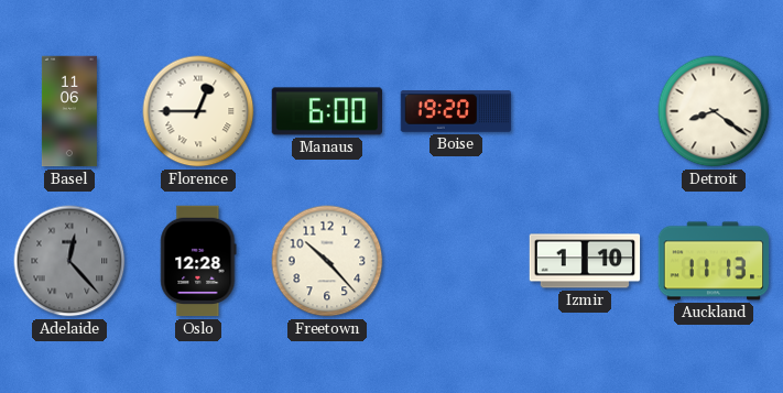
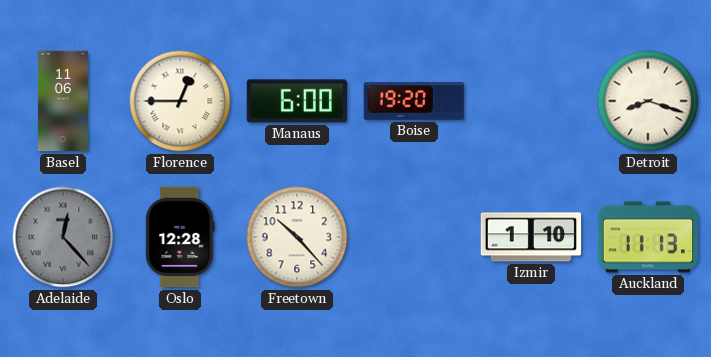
Detroit: 8:21 -> 8:18 (648, 101)
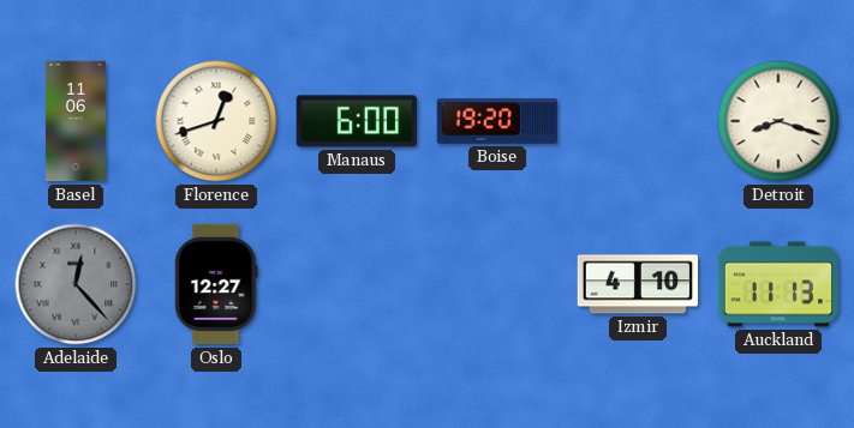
Florence: 12:45 -> 12:42 (216, 121)
Oslo: 12:28 -> 12:27 (216, 284)
Freetown: 10:23 -> none (297, 237)
Izmir: 1:10 -> 4:10 (638, 284)
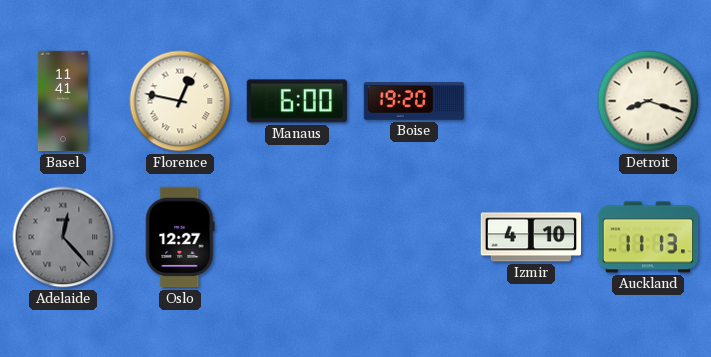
Basel: 11:06 -> 11:41 (63, 101)
Florence: 12:42 -> 12:47 (180, 101)
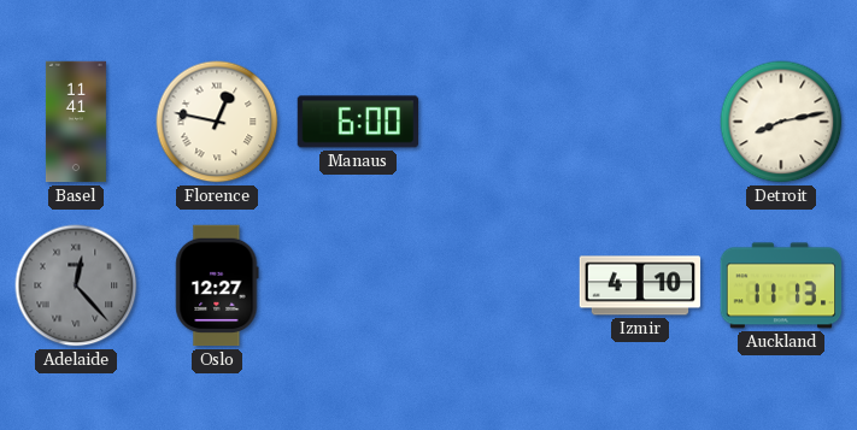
Boise: 19:20 -> none (414, 101)
Detroit: 8:18 -> 8:13 (781, 122)
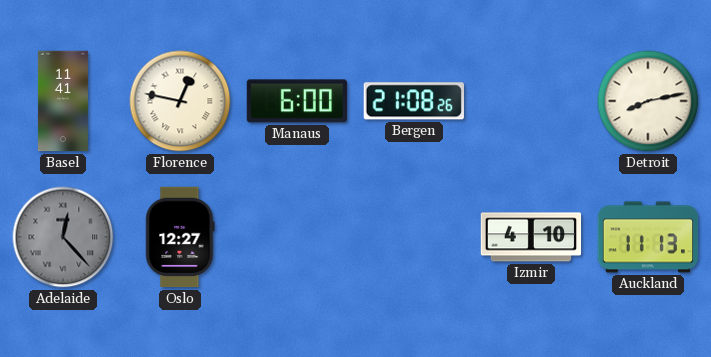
Bergen: none -> 21:08 (414, 101)
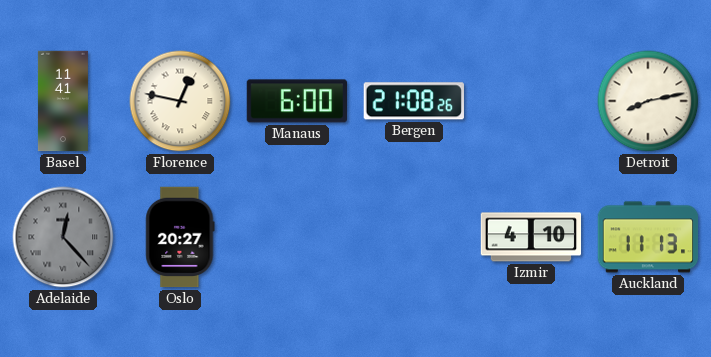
Oslo: 12:27 -> 20:27 (180, 237)
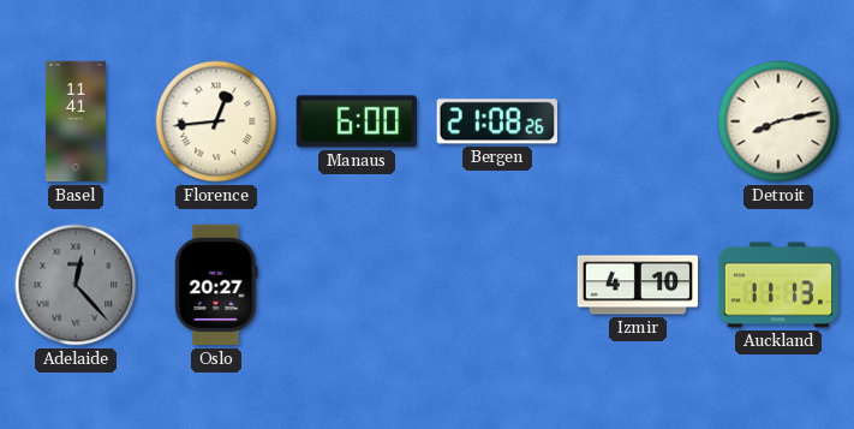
Florence: 12:47 -> 12:44 (216, 121)
